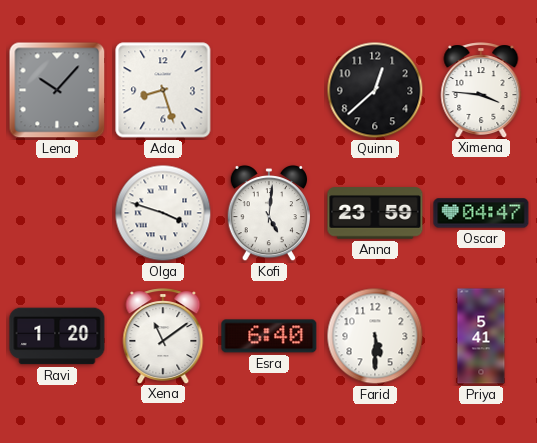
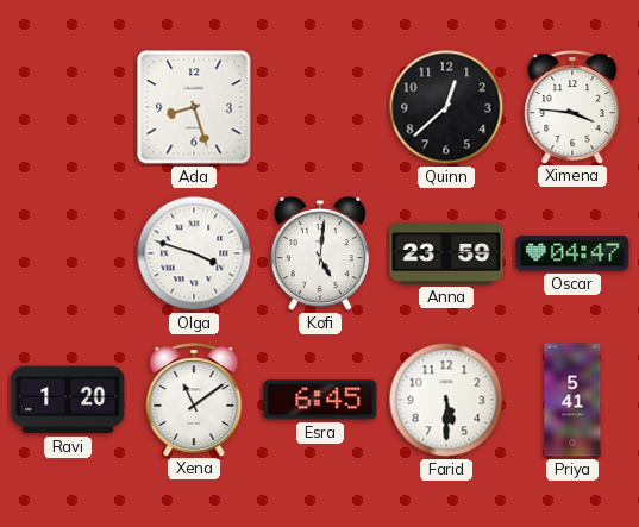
Lena: 10:07 -> none (57, 90)
Esra: 6:40 -> 6:45 (320, 400)
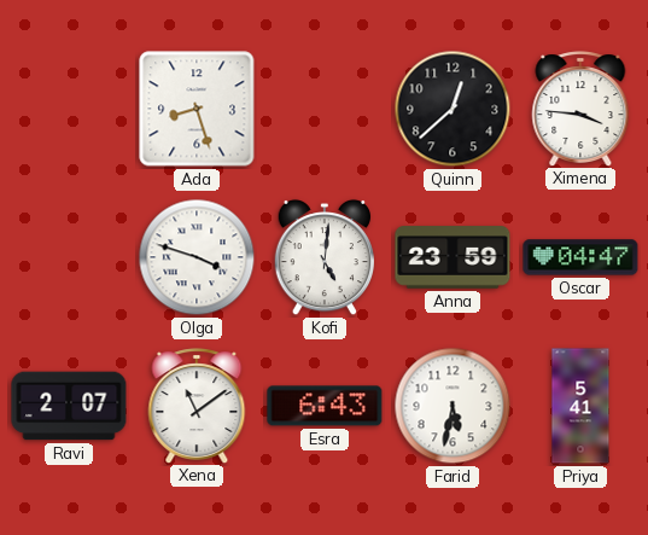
Ravi: 1:20 -> 2:07 (69, 406)
Esra: 6:45 -> 6:43 (325, 406)
Farid: 5:30 -> 5:32 (453, 406)
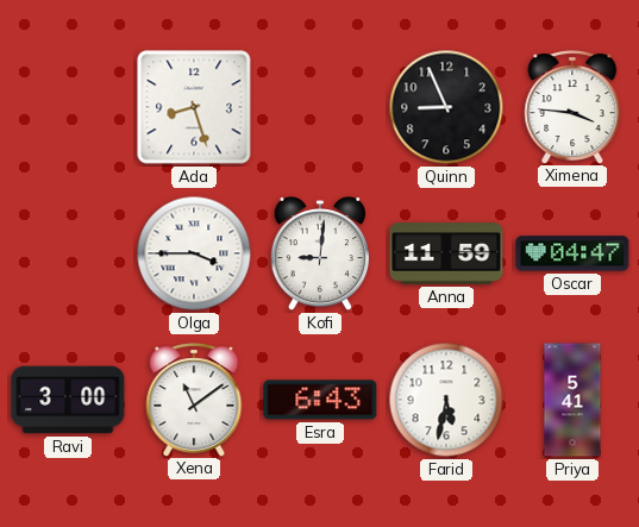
Quinn: 12:38 -> 8:56 (446, 107)
Olga: 3:48 -> 3:45 (194, 253)
Kofi: 5:01 -> 9:01 (319, 253)
Anna: 23:59 -> 11:59 (446, 253)
Ravi: 2:07 -> 3:00 (68, 400)
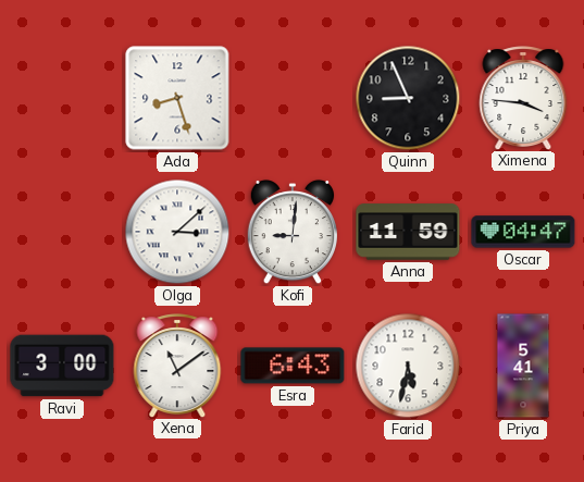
Olga: 3:45 -> 3:08 (177, 232)
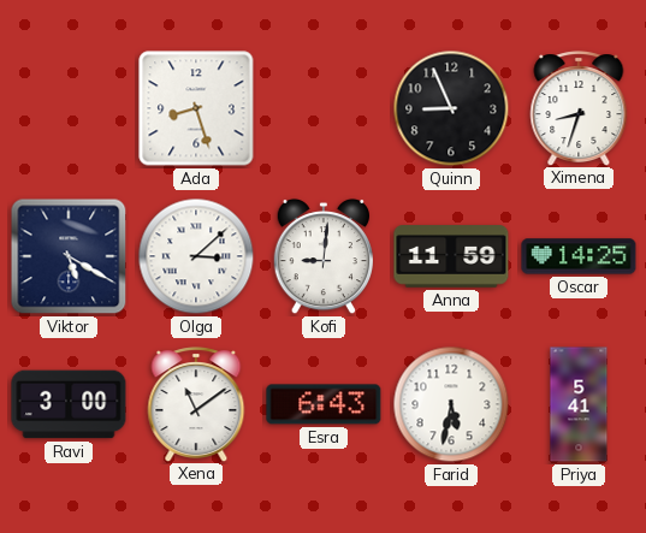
Ximena: 3:46 -> 8:33 (579, 108)
Viktor: none -> 5:20 (69, 256)
Oscar: 04:47 -> 14:25 (579, 256)
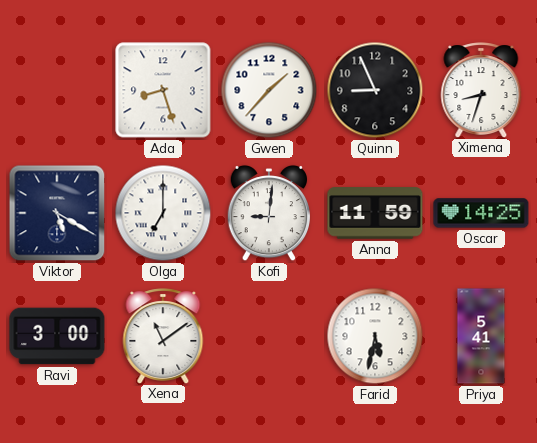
Gwen: none -> 1:37 (269, 90)
Olga: 3:08 -> 7:00 (163, 213)
Esra: 6:43 -> none (324, 404)
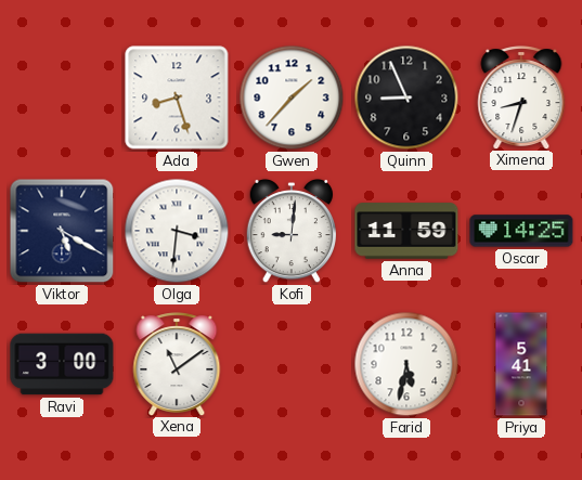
Olga: 7:00 -> 3:31 (177, 231)
